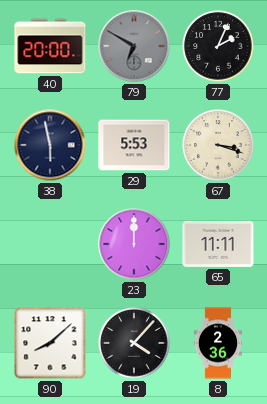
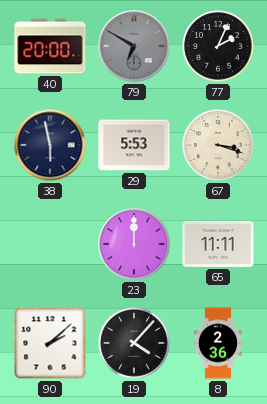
90: 8:08 -> 2:08 (50, 343)
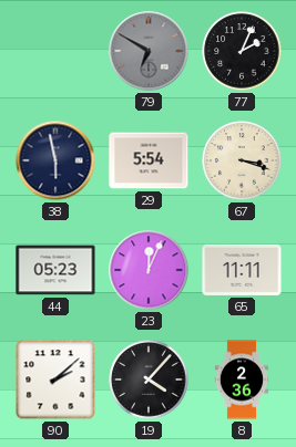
40: 20:00 -> none (50, 46)
29: 5:53 -> 5:54 (149, 160)
44: none -> 05:23 (55, 270)
23: 12:00 -> 12:04 (149, 270)
